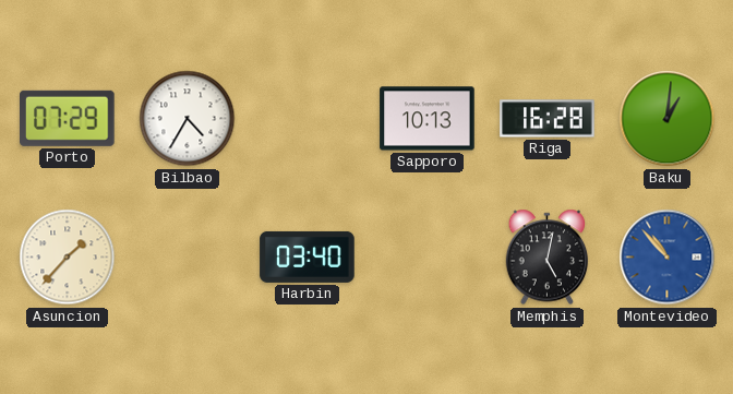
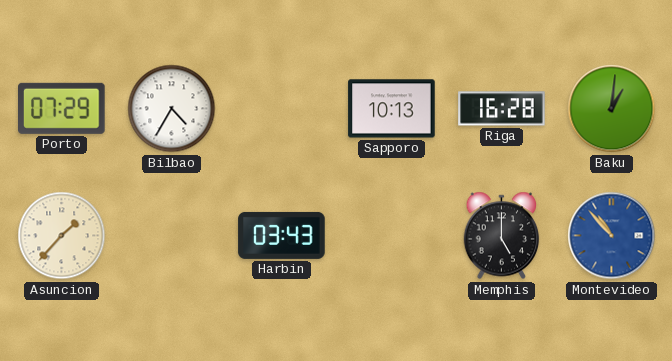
Harbin: 03:40 -> 03:43 (282, 235)
Memphis: 5:02 -> 5:00 (502, 236)
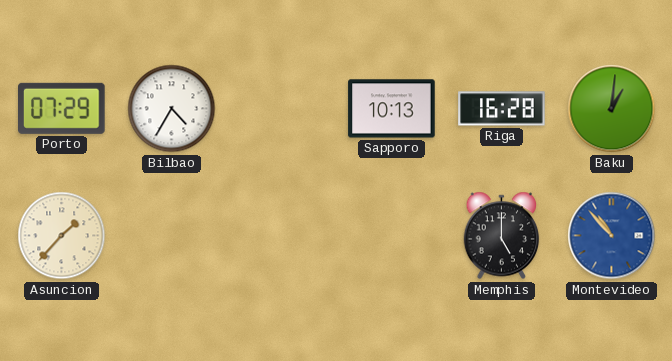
Harbin: 03:43 -> none (282, 235)
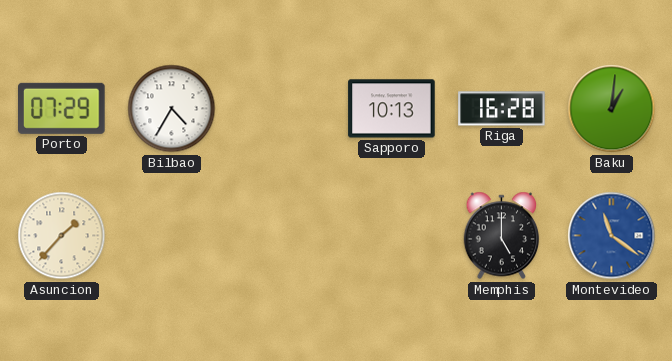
Montevideo: 10:53 -> 11:21 (612, 236)
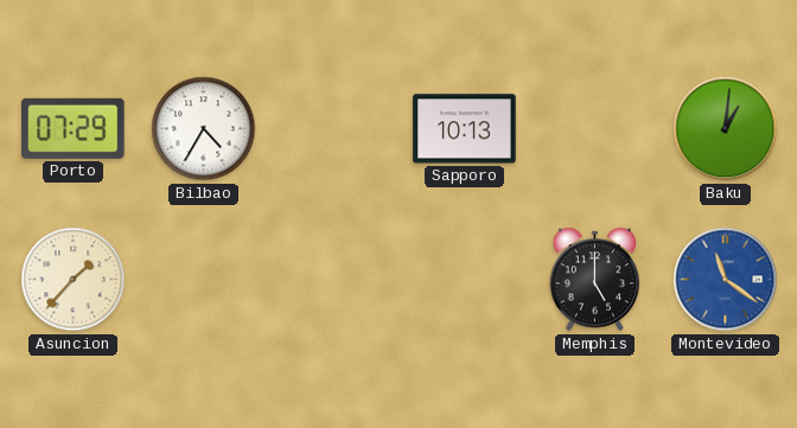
Riga: 16:28 -> none (502, 109)
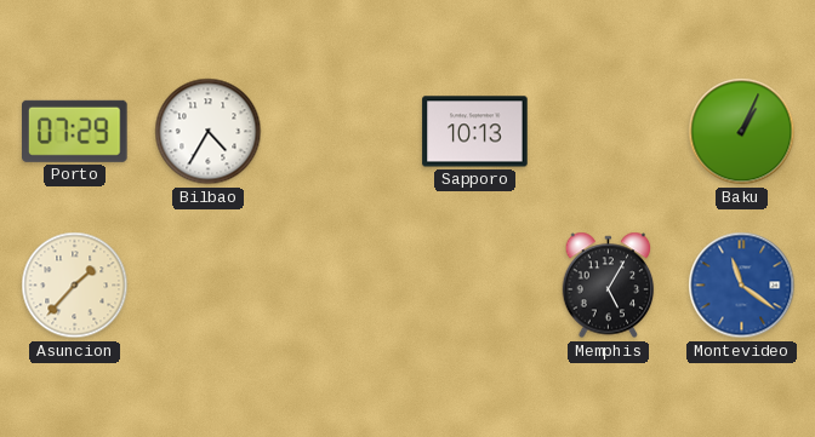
Baku: 1:01 -> 1:04 (742, 132)
Memphis: 5:00 -> 5:05 (609, 286)
